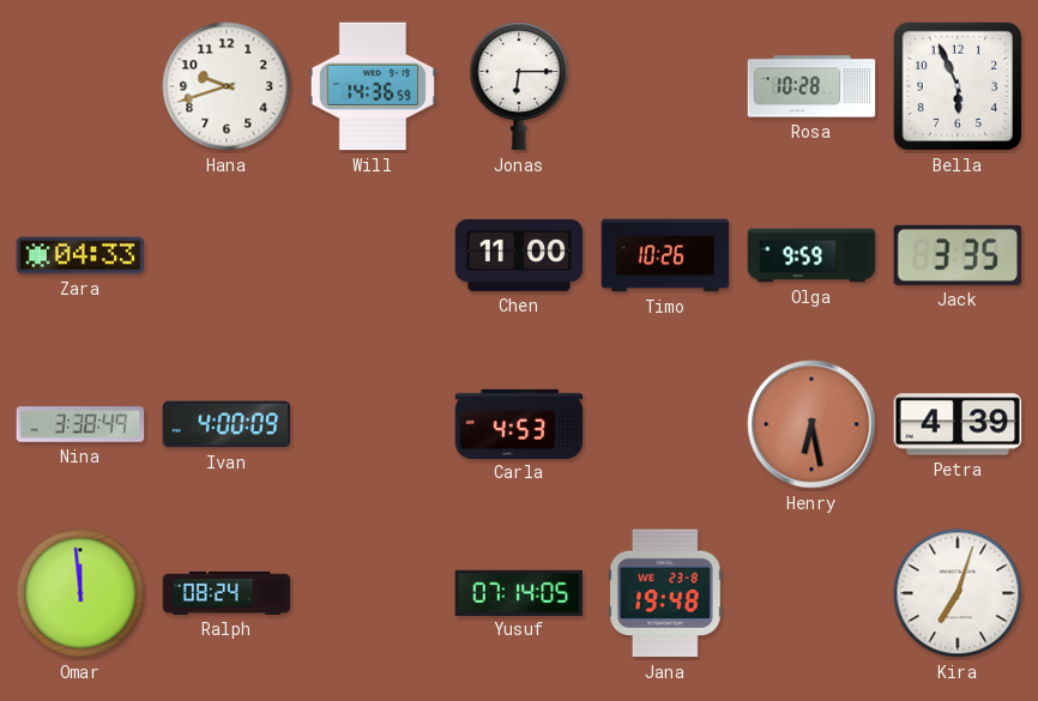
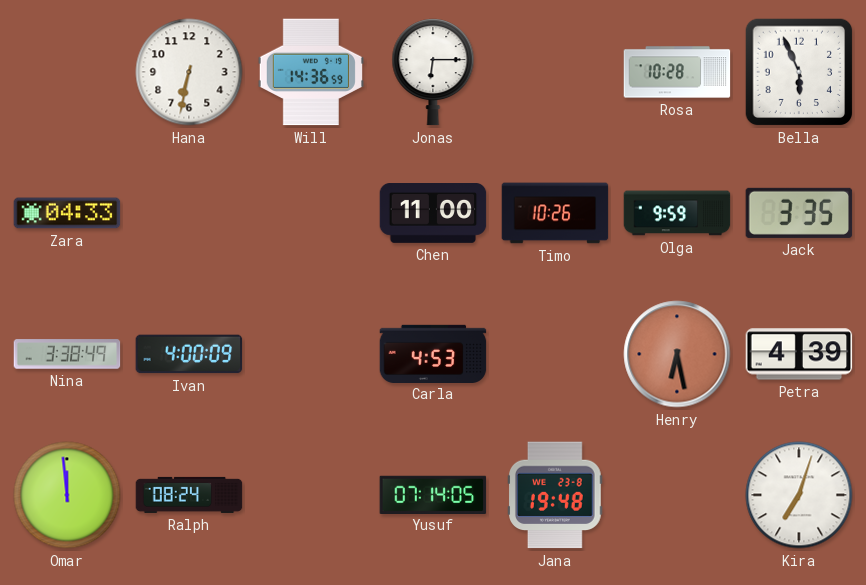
Hana: 9:42 -> 6:32 (189, 72)
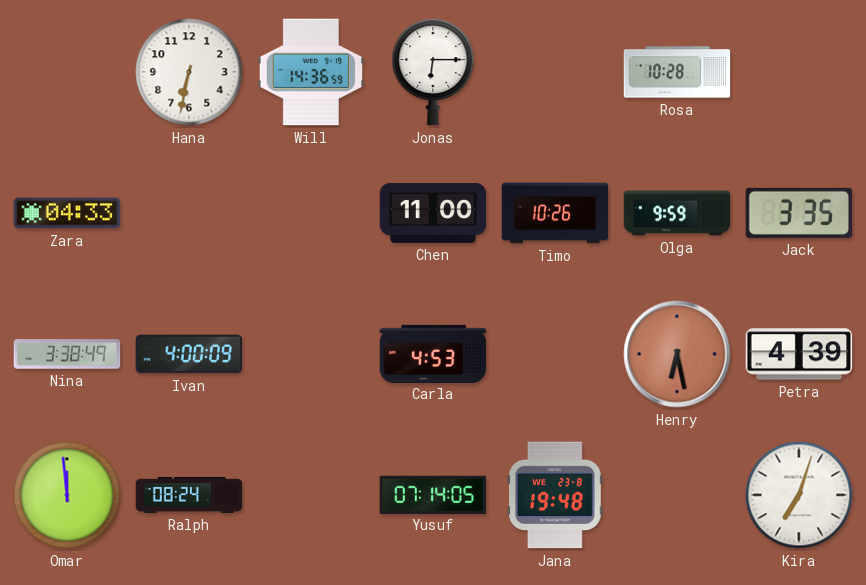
Bella: 5:56 -> none (799, 72)
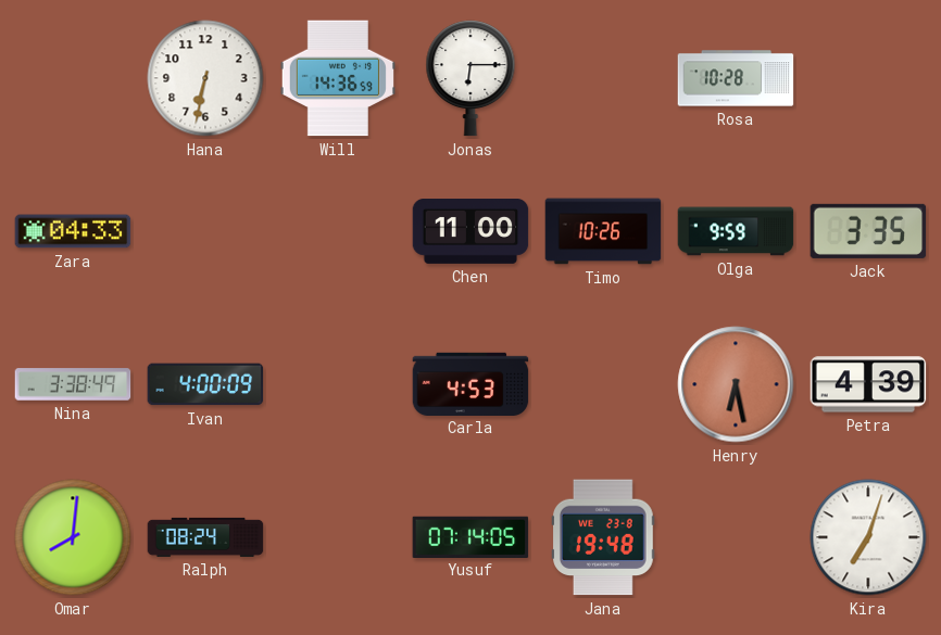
Omar: 11:59 -> 8:01 (73, 537)
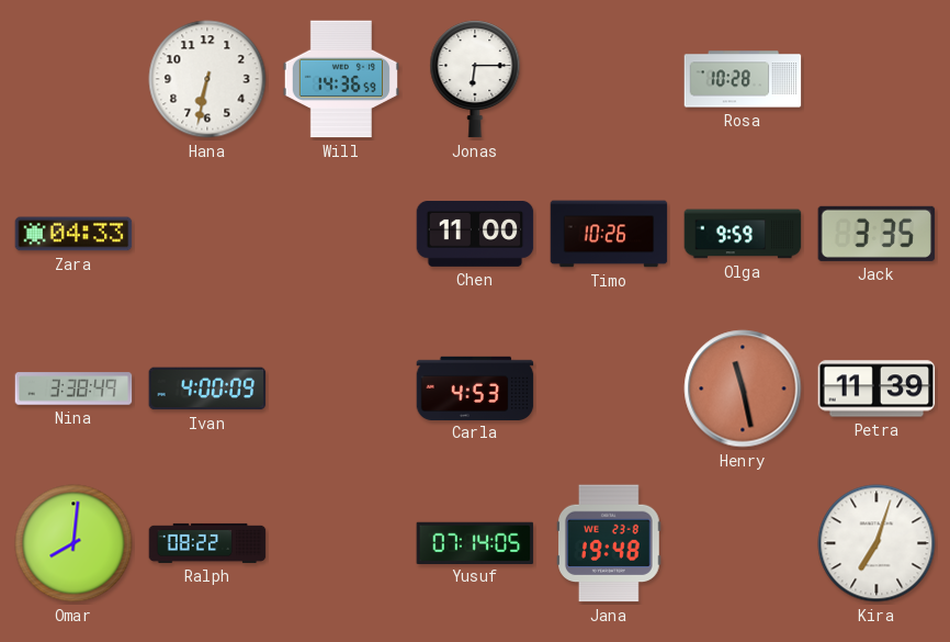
Henry: 6:28 -> 11:28 (743, 388)
Petra: 4:39 -> 11:39 (877, 388)
Ralph: 08:24 -> 08:22 (207, 543)
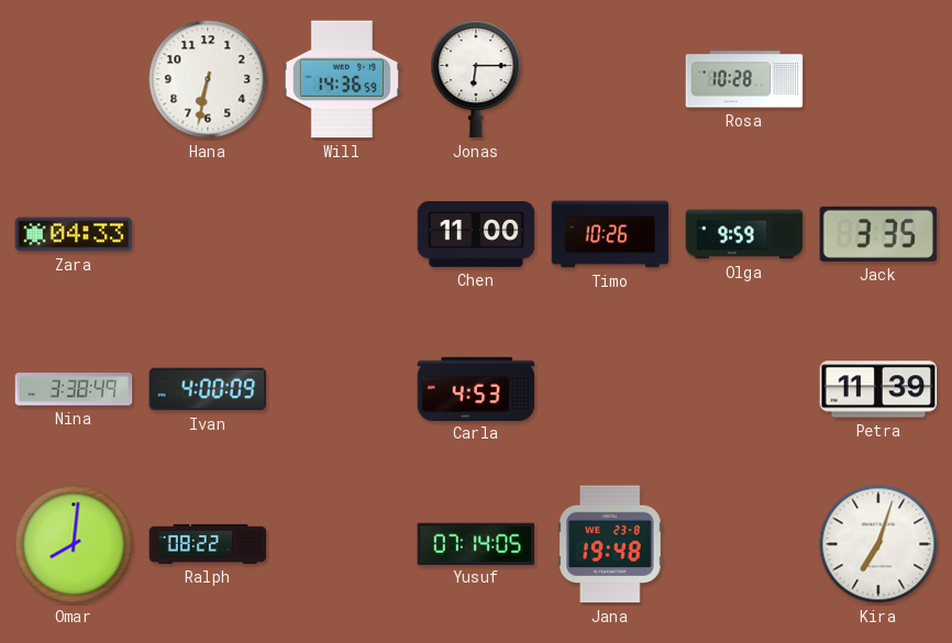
Henry: 11:28 -> none (743, 388)
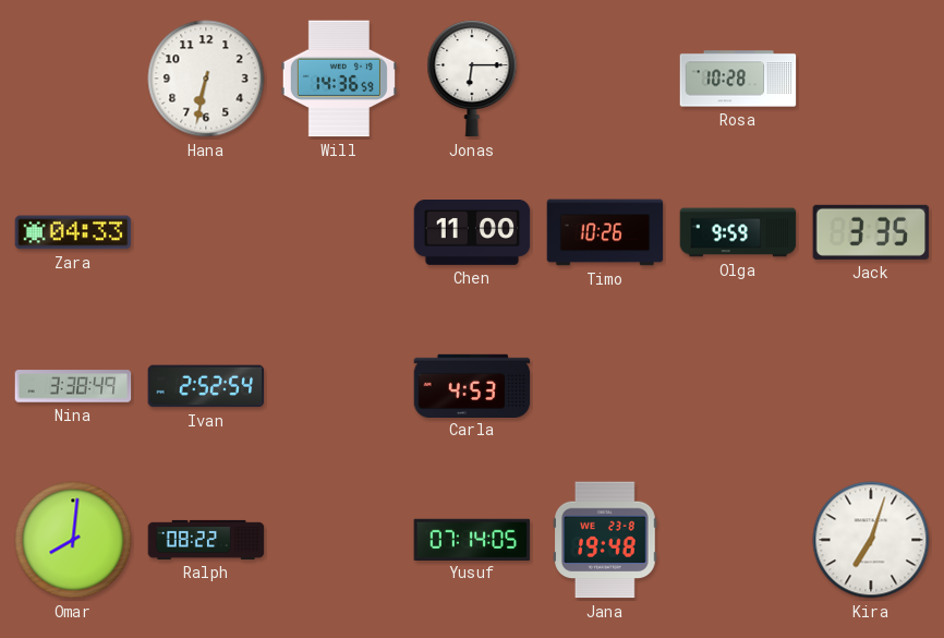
Ivan: 4:00 -> 2:52 (206, 386)
Petra: 11:39 -> none (878, 389)
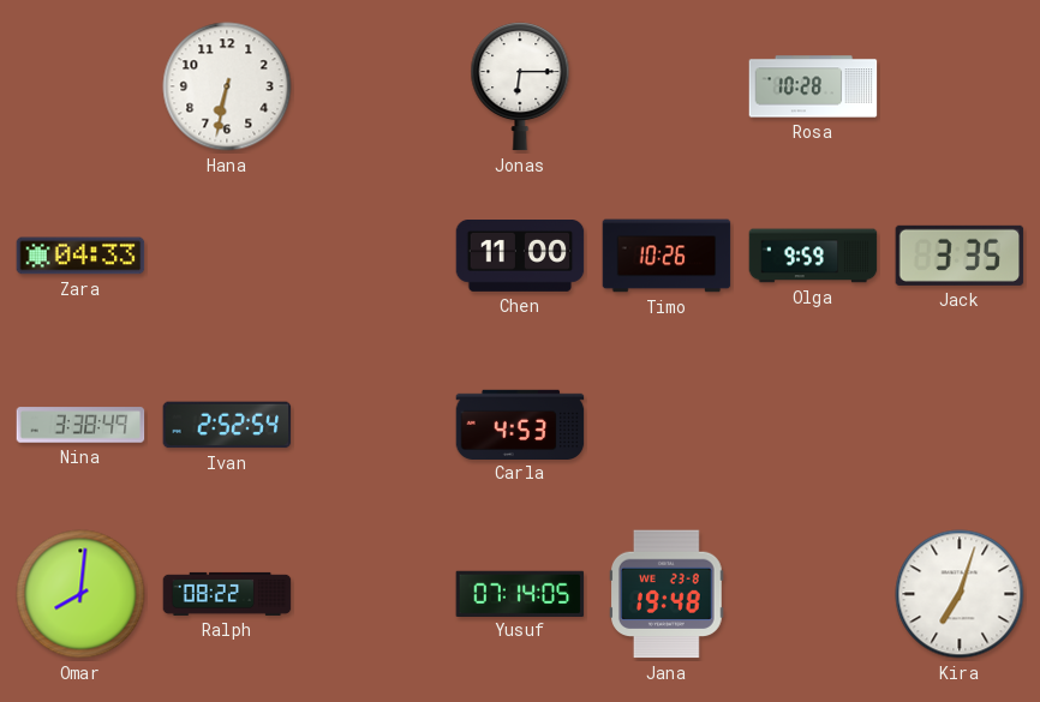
Will: 14:36 -> none (339, 79)
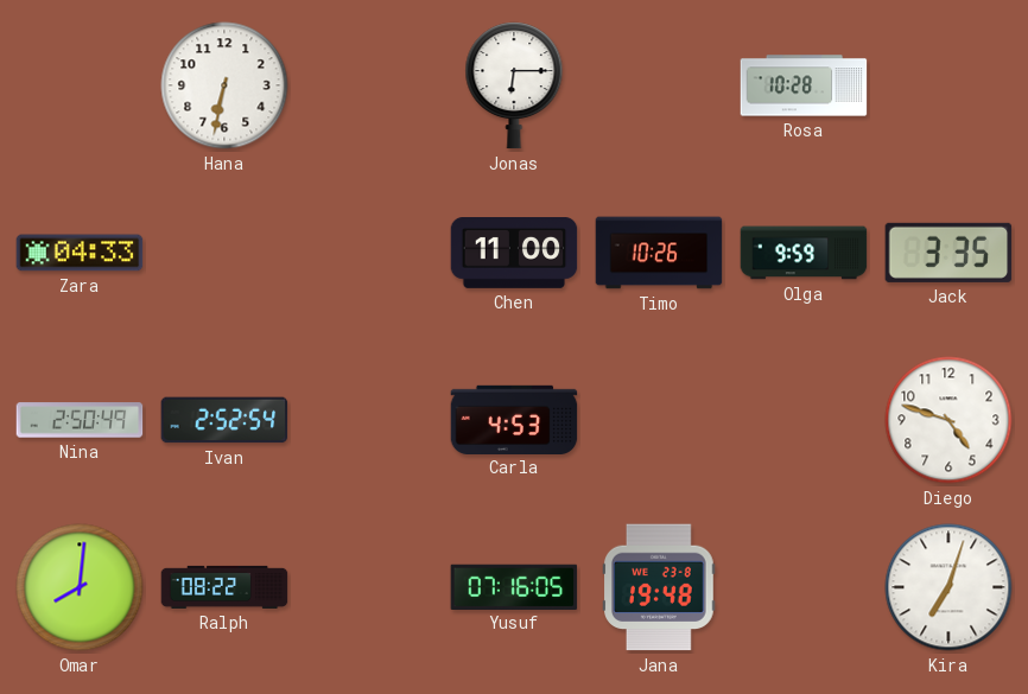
Nina: 3:38 -> 2:50 (80, 420)
Diego: none -> 4:48 (948, 420)
Yusuf: 07:14 -> 07:16 (514, 586)
